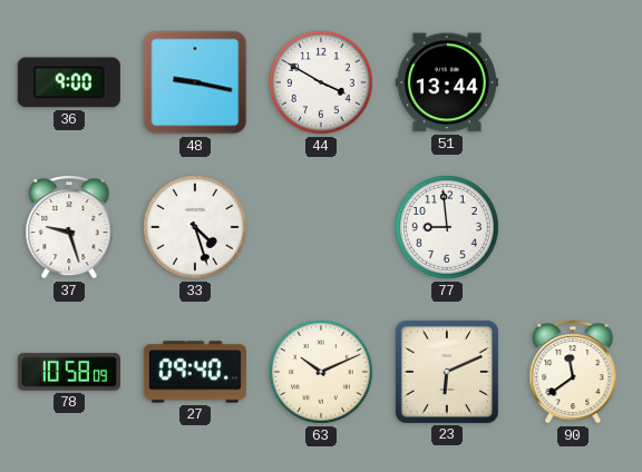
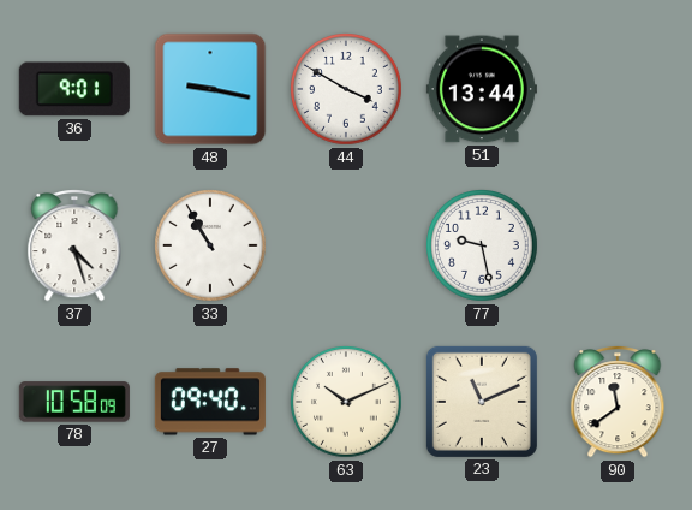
36: 9:00 -> 9:01 (74, 89)
37: 9:27 -> 4:27 (74, 247)
33: 4:27 -> 10:55 (211, 247)
77: 8:59 -> 9:28 (483, 247)
23: 6:11 -> 11:11 (482, 402)
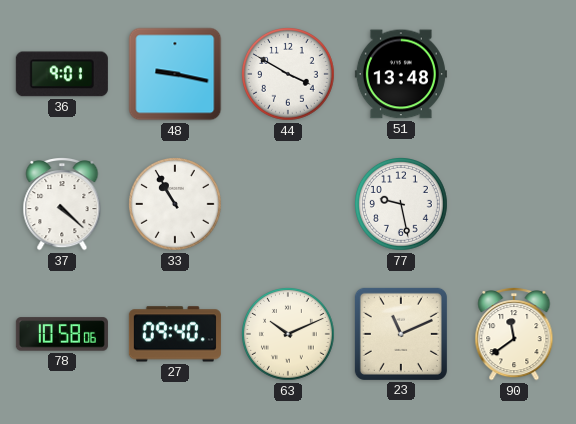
51: 13:44 -> 13:48 (401, 74)
37: 4:27 -> 4:22 (62, 205)
78: 10:58:09 -> 10:58:06 (62, 334)
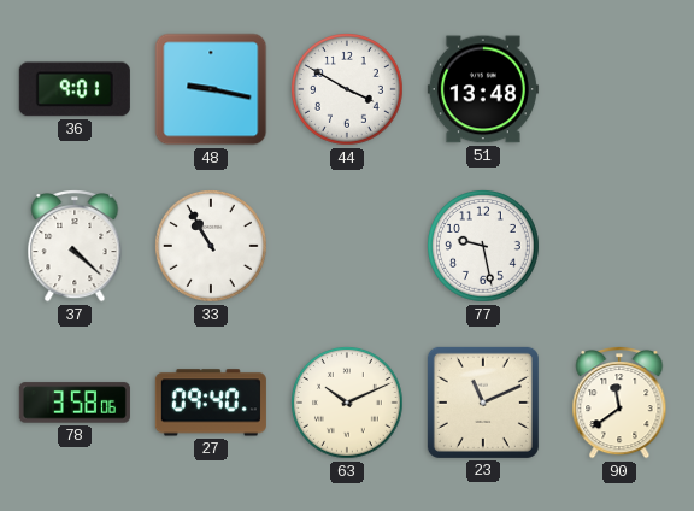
78: 10:58 -> 3:58 (75, 403)
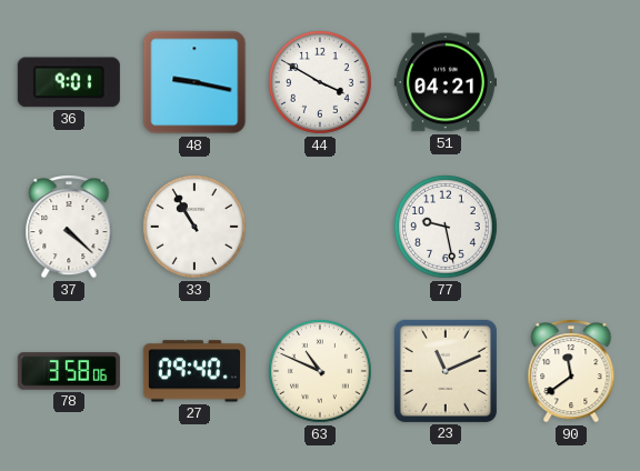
51: 13:48 -> 04:21 (446, 82)
63: 10:11 -> 10:49 (321, 372)
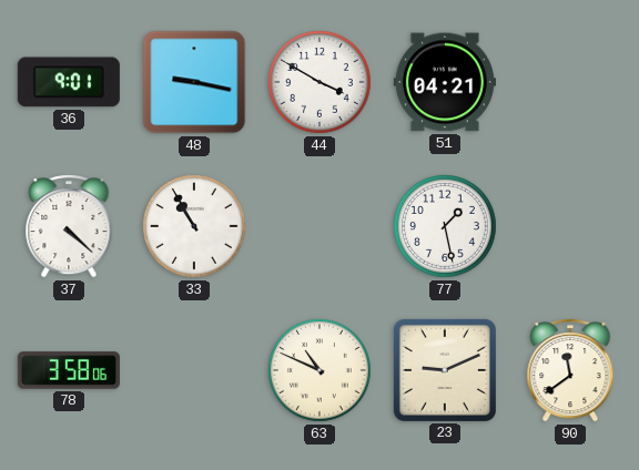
77: 9:28 -> 1:28 (446, 227)
27: 09:40 -> none (194, 371)
23: 11:11 -> 9:11 (445, 370)
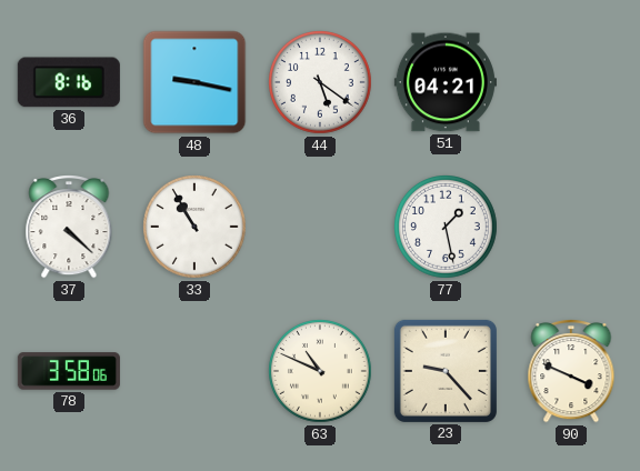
36: 9:01 -> 8:16 (69, 82)
44: 3:50 -> 5:21 (321, 83)
23: 9:11 -> 9:23 (446, 371)
90: 11:39 -> 3:49 (571, 372)
